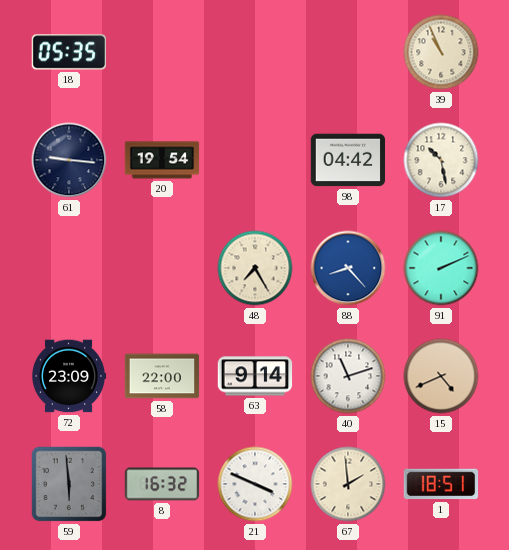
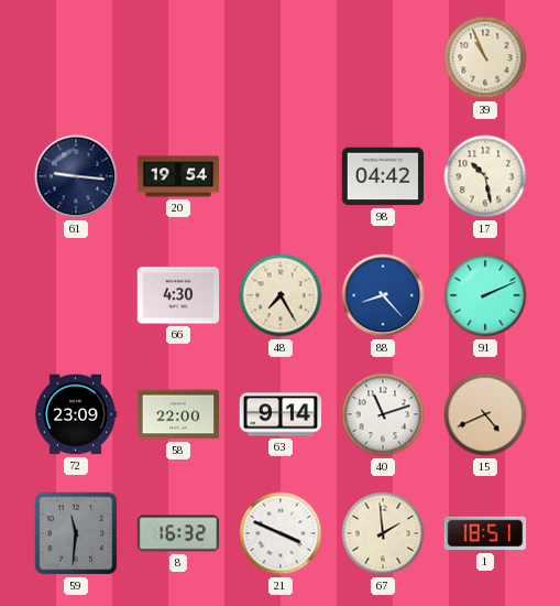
18: 05:35 -> none (68, 52)
66: none -> 4:30 (178, 295)
59: 5:59 -> 11:31 (76, 533)
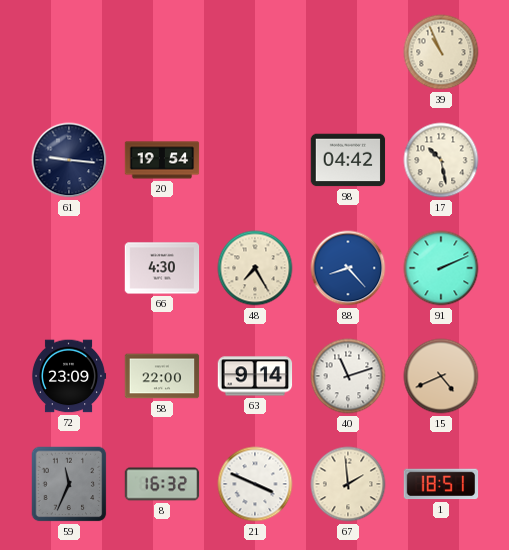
59: 11:31 -> 11:34 (69, 484)
